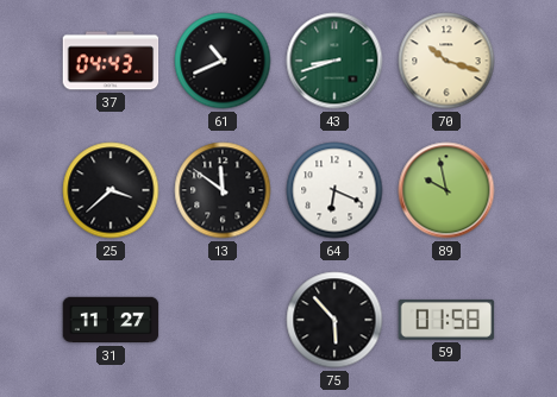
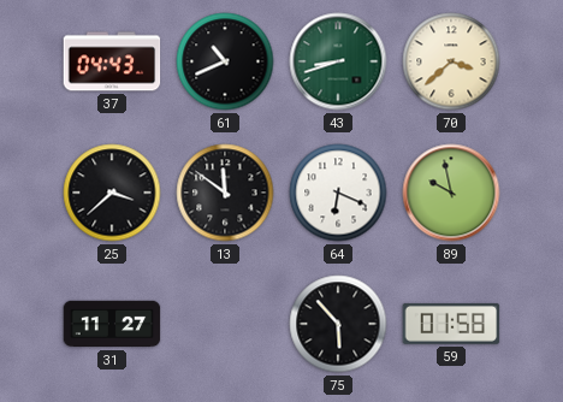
70: 10:18 -> 3:38 (451, 61)
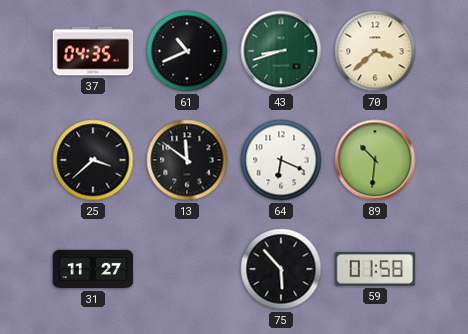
37: 04:43 -> 04:35 (93, 51)
89: 9:58 -> 10:31 (375, 160)
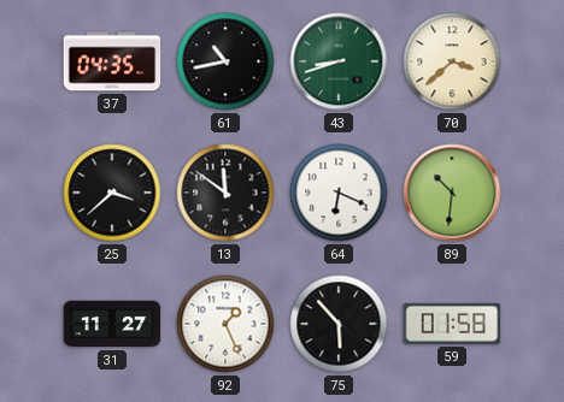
61: 10:41 -> 10:43 (225, 61)
92: none -> 1:26 (225, 324)
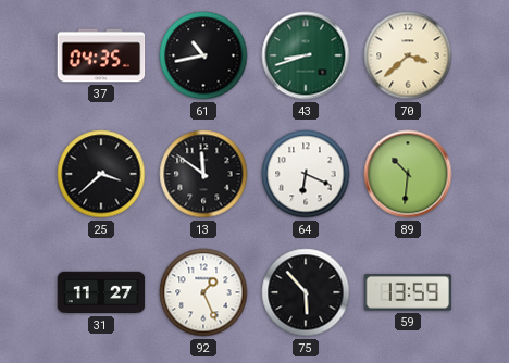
59: 01:58 -> 13:59 (408, 292)
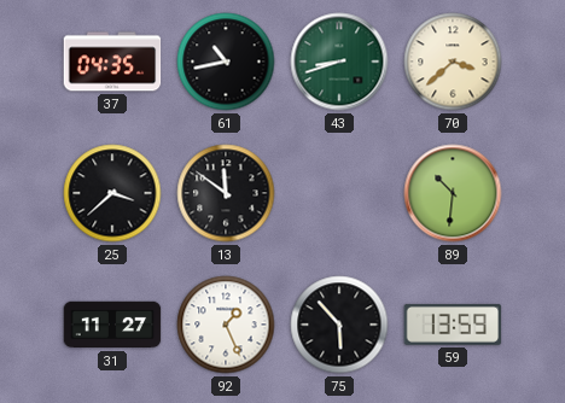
64: 6:19 -> none (306, 174)
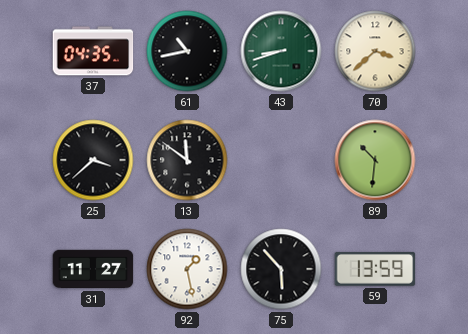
92: 1:26 -> 1:28 (187, 269)
